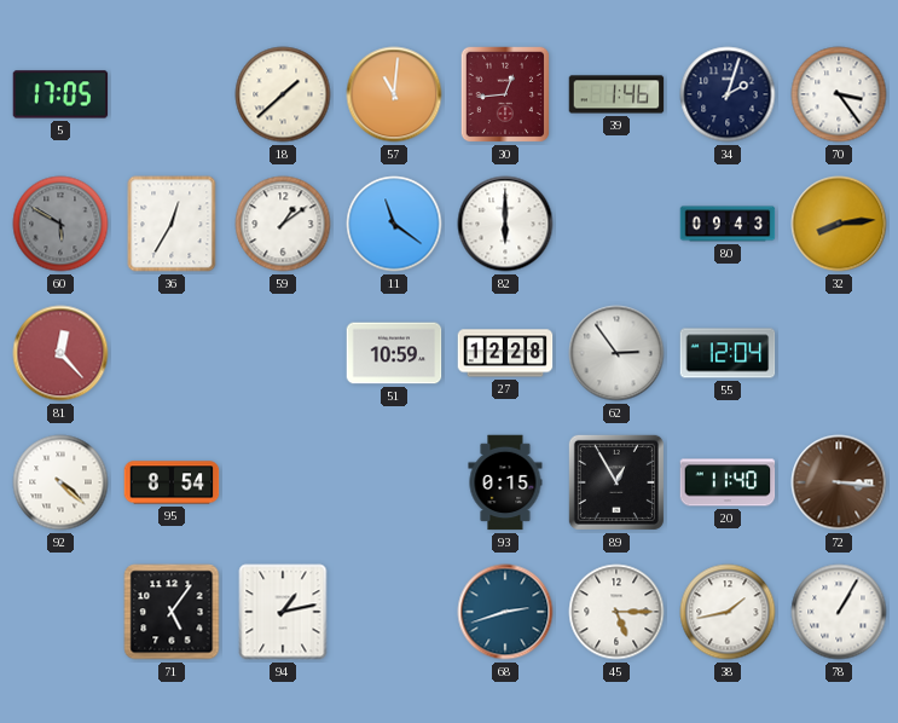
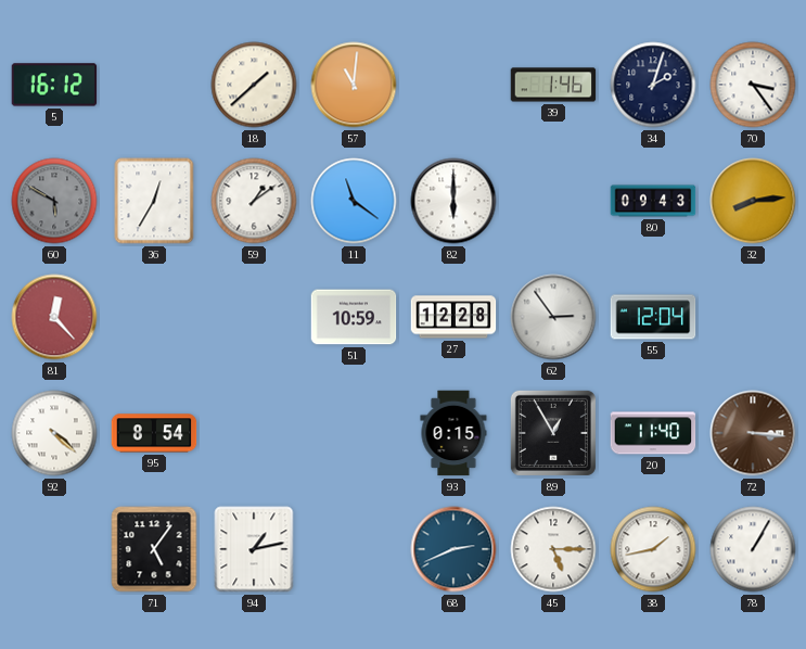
5: 17:05 -> 16:12 (54, 85)
30: 12:44 -> none (505, 94)
68: 2:42 -> 2:41 (453, 549)
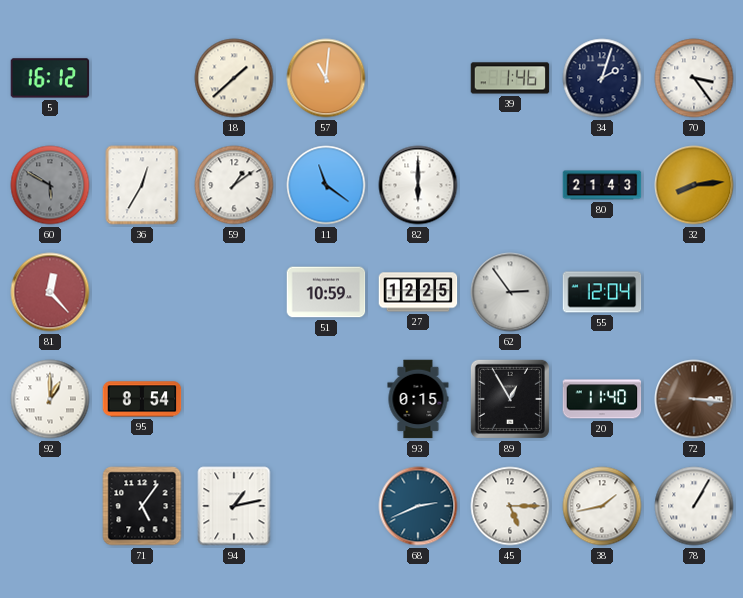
80: 09:43 -> 21:43 (602, 185)
27: 12:28 -> 12:25 (418, 292)
92: 4:22 -> 1:00 (50, 399)
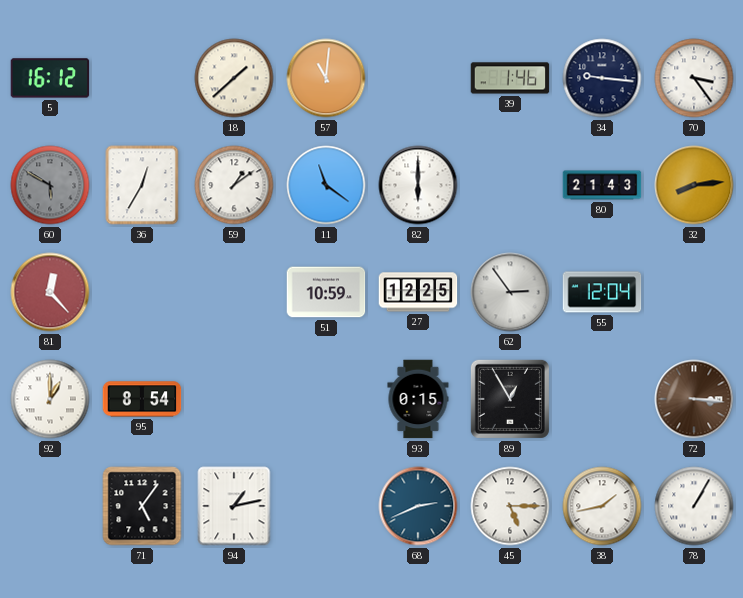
34: 2:03 -> 9:16 (602, 78)
20: 11:40 -> none (602, 399)
